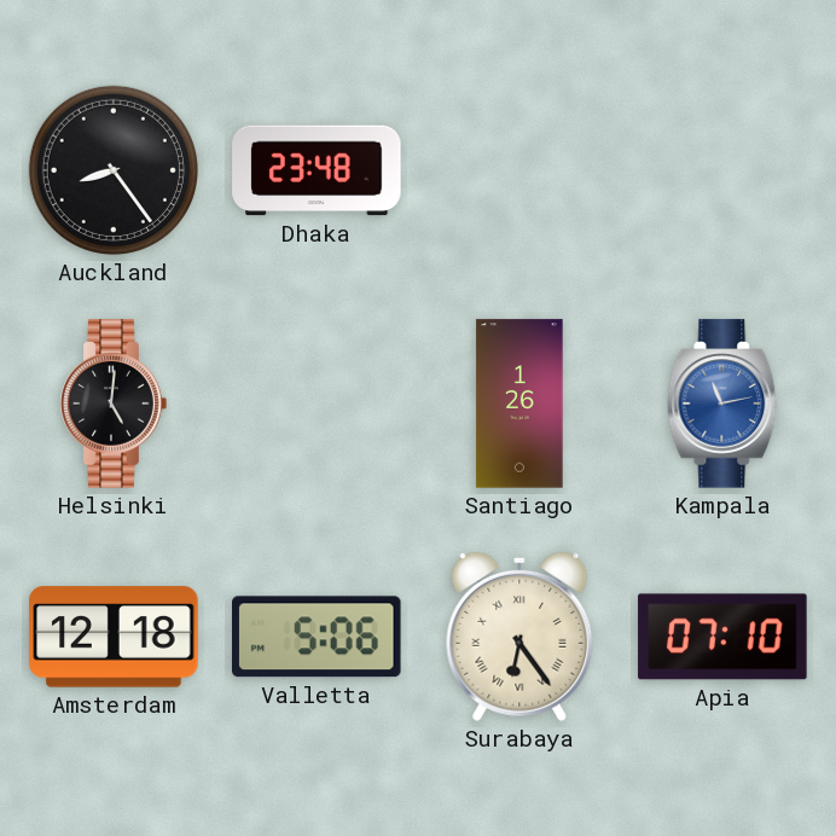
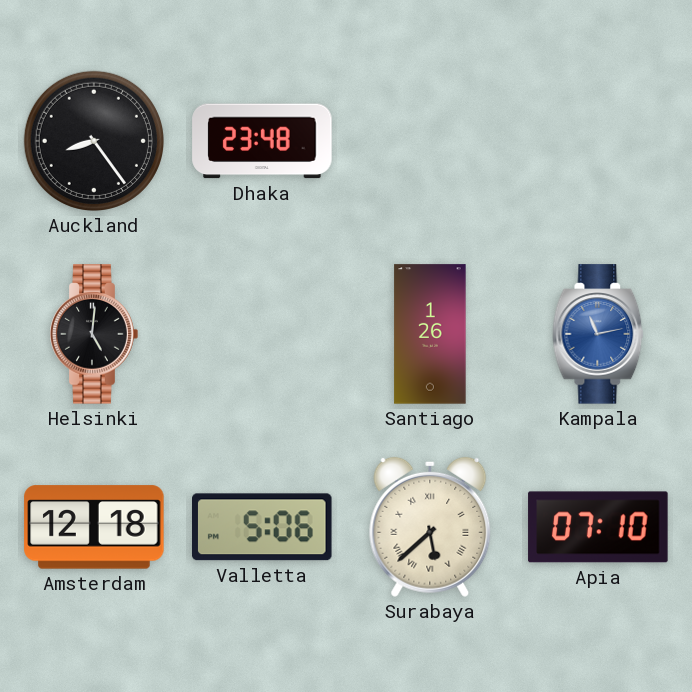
Surabaya: 6:24 -> 5:38 (430, 527)
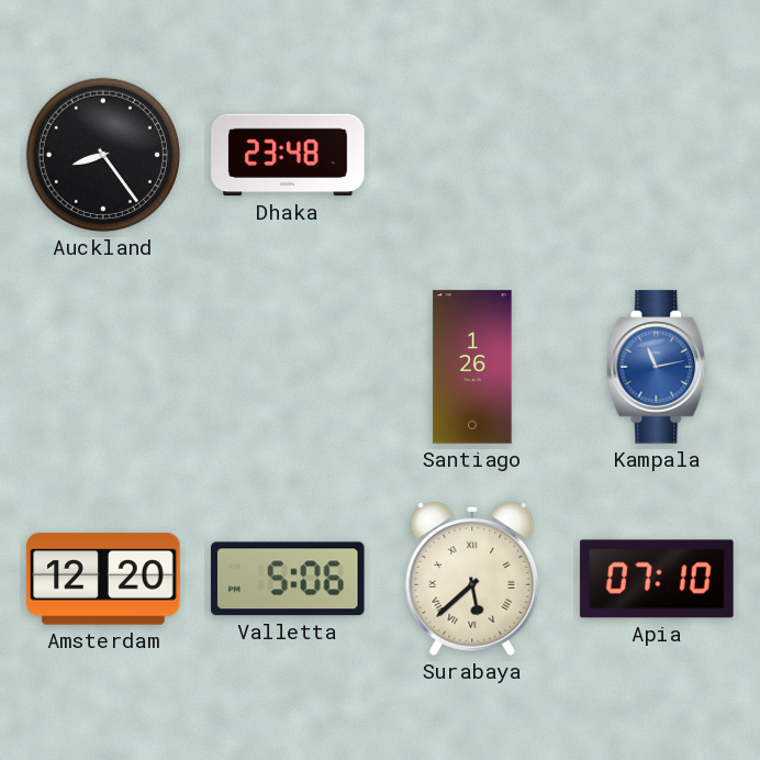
Helsinki: 5:01 -> none (94, 334)
Amsterdam: 12:18 -> 12:20 (103, 579)
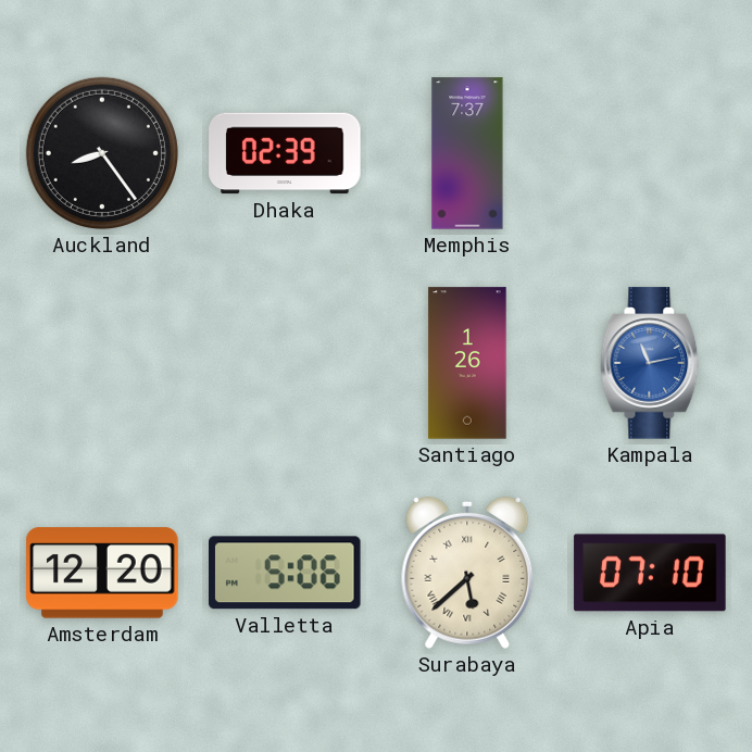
Dhaka: 23:48 -> 02:39 (285, 153)
Memphis: none -> 7:37 (467, 153)
